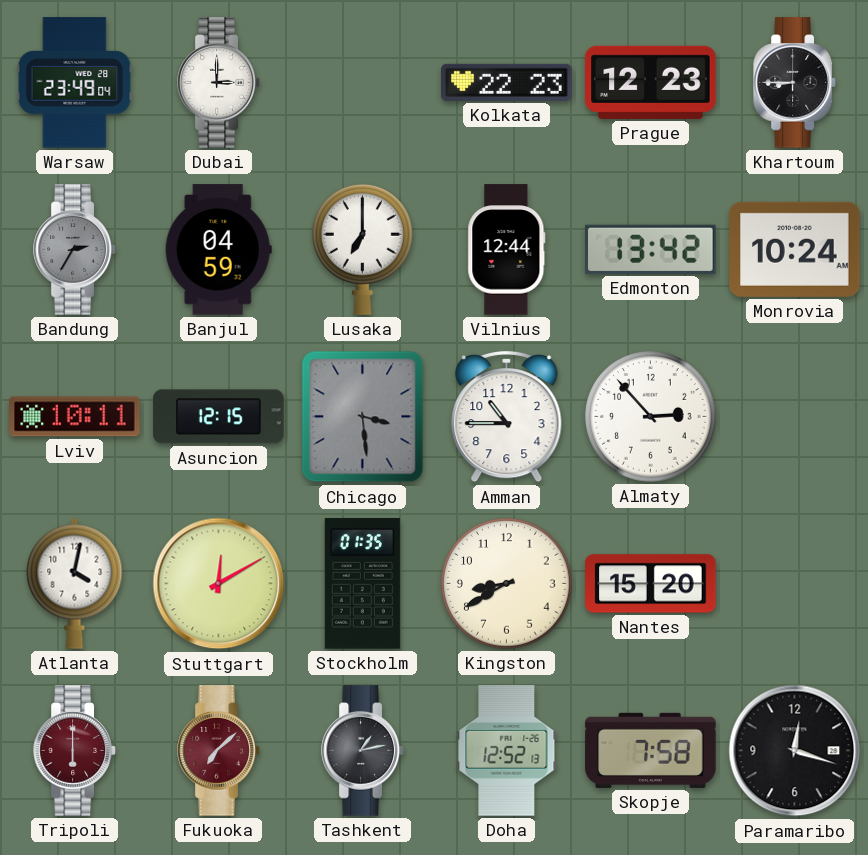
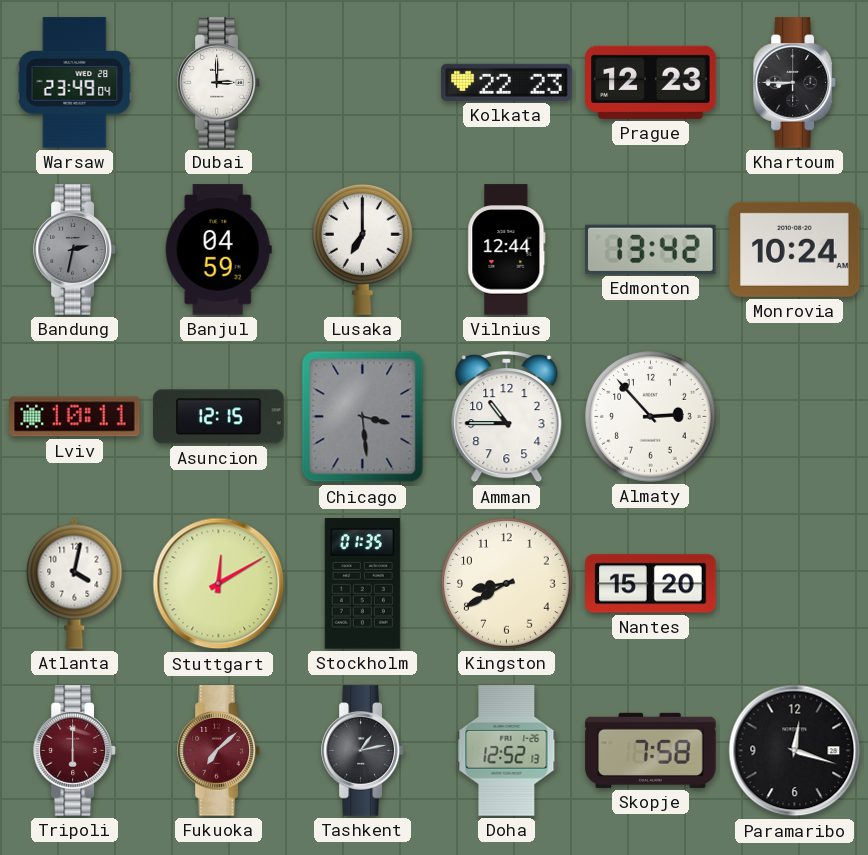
Bandung: 2:35 -> 2:32 (75, 250)
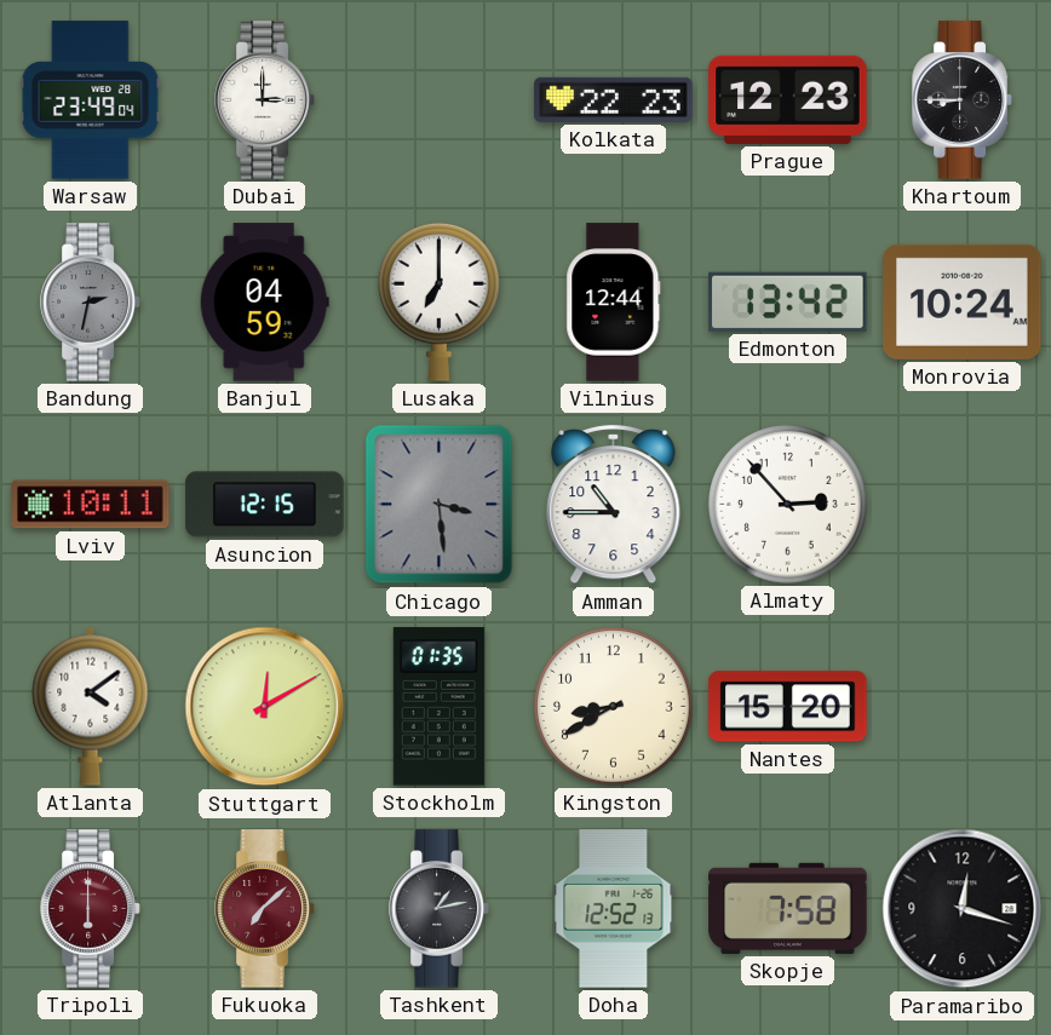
Atlanta: 4:02 -> 4:09 (91, 706)
